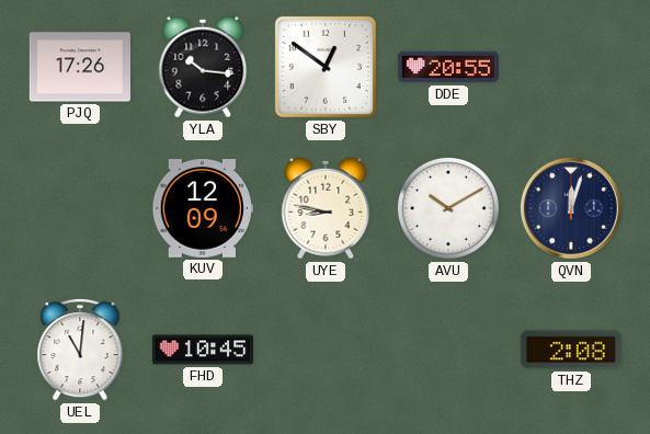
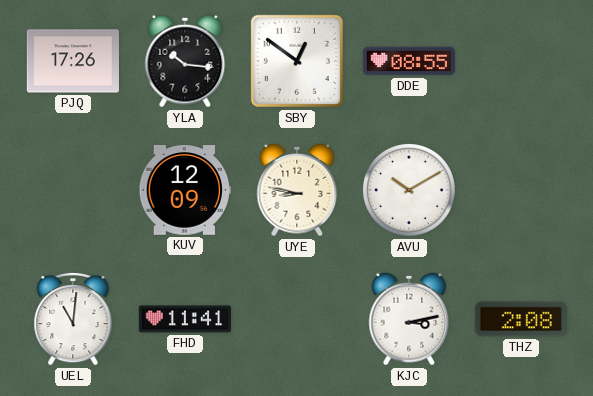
DDE: 20:55 -> 08:55 (409, 61)
QVN: 12:03 -> none (571, 208)
FHD: 10:45 -> 11:41 (185, 319)
KJC: none -> 3:13 (409, 319)
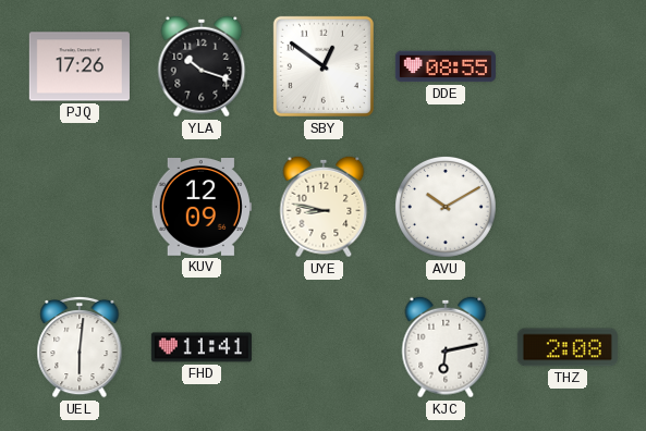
YLA: 10:16 -> 10:18 (202, 66)
UEL: 11:01 -> 6:01 (80, 347)
KJC: 3:13 -> 6:13 (446, 347)
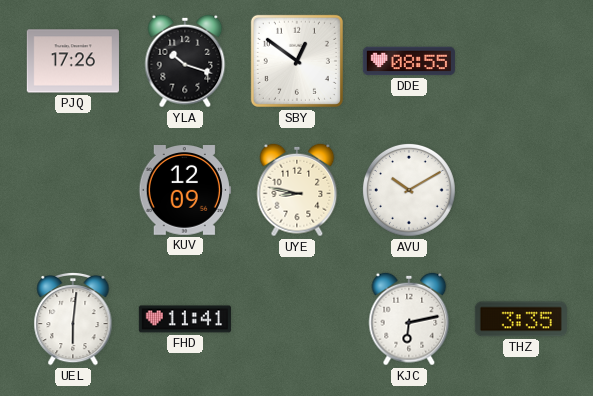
THZ: 2:08 -> 3:35 (521, 319)
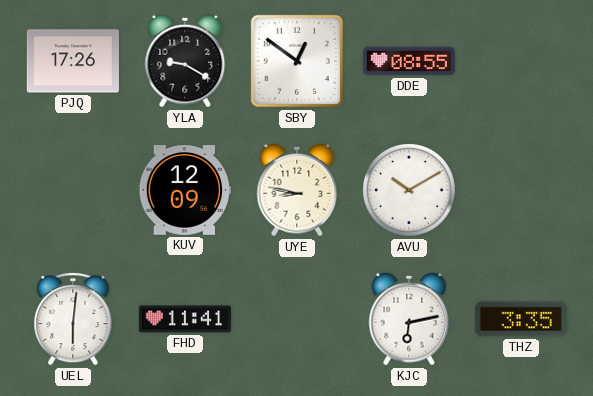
YLA: 10:18 -> 9:20 (185, 61)
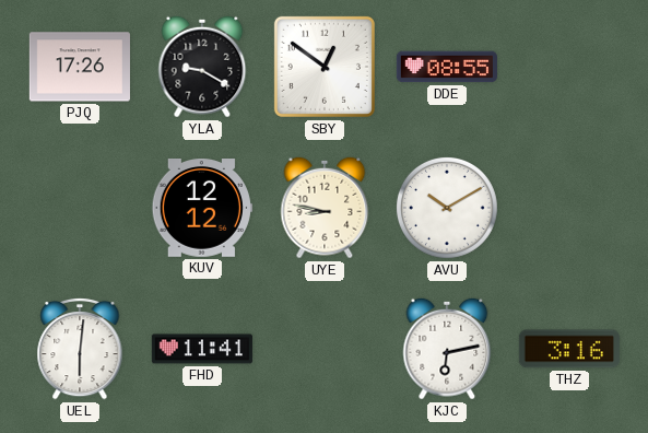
KUV: 12:09 -> 12:12 (202, 209)
THZ: 3:35 -> 3:16 (569, 349)
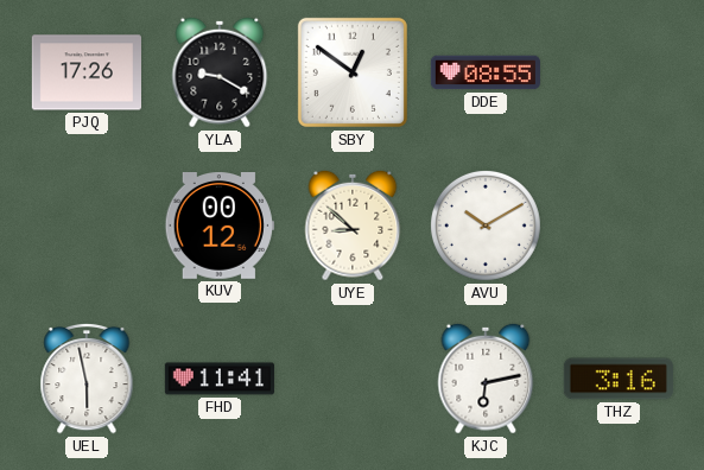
KUV: 12:12 -> 00:12 (220, 227)
UYE: 8:47 -> 8:52 (353, 226)
UEL: 6:01 -> 5:58 (87, 379)
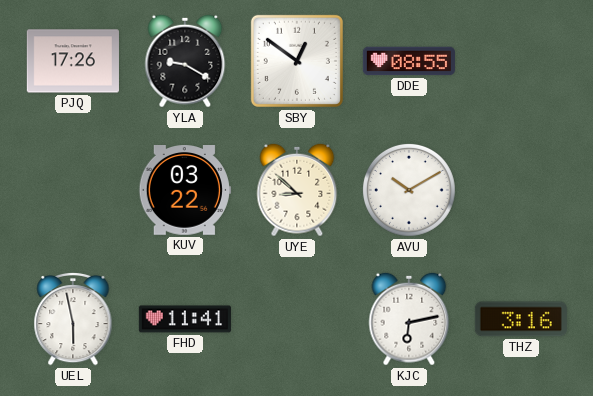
KUV: 00:12 -> 03:22 (185, 191)
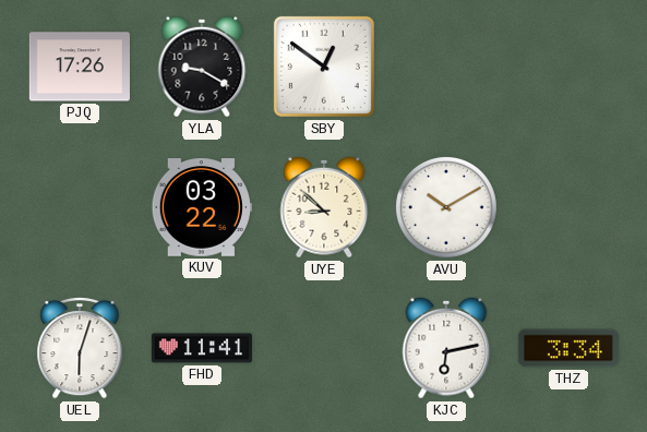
DDE: 08:55 -> none (409, 61)
UEL: 5:58 -> 6:03 (80, 348)
THZ: 3:16 -> 3:34 (568, 348)
